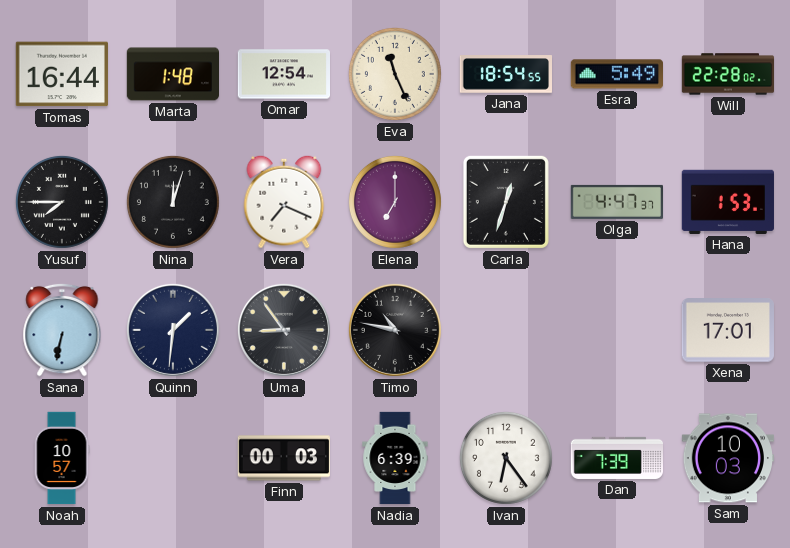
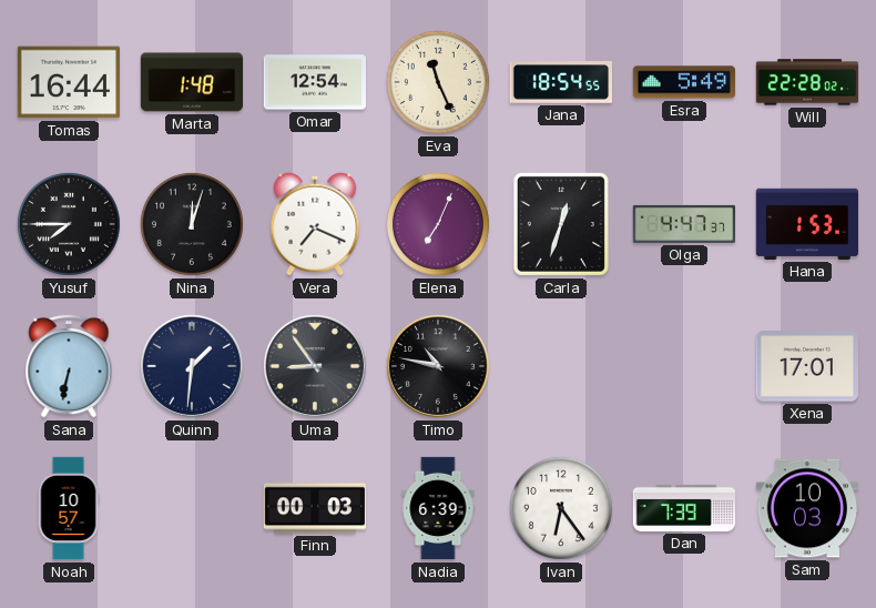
Elena: 7:00 -> 7:04 (438, 224)
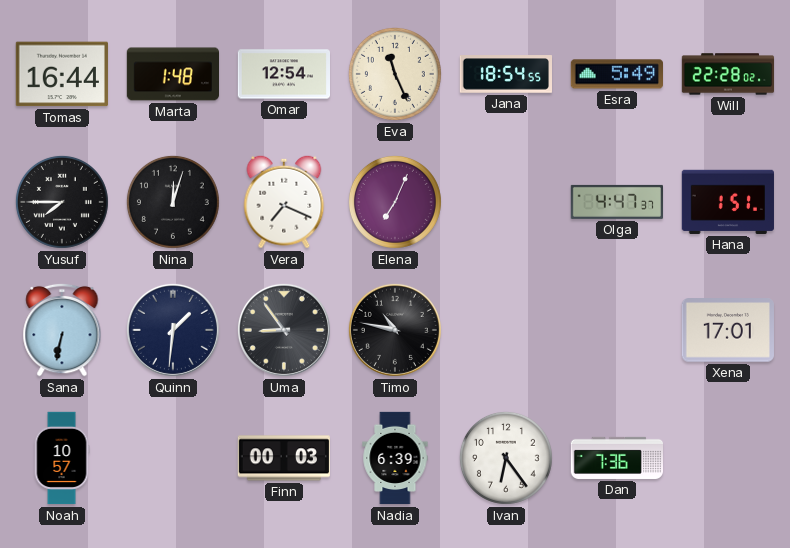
Carla: 12:33 -> none (561, 224)
Hana: 1:53 -> 1:51 (728, 202)
Dan: 7:39 -> 7:36 (617, 458)
Sam: 10:03 -> none (806, 508)
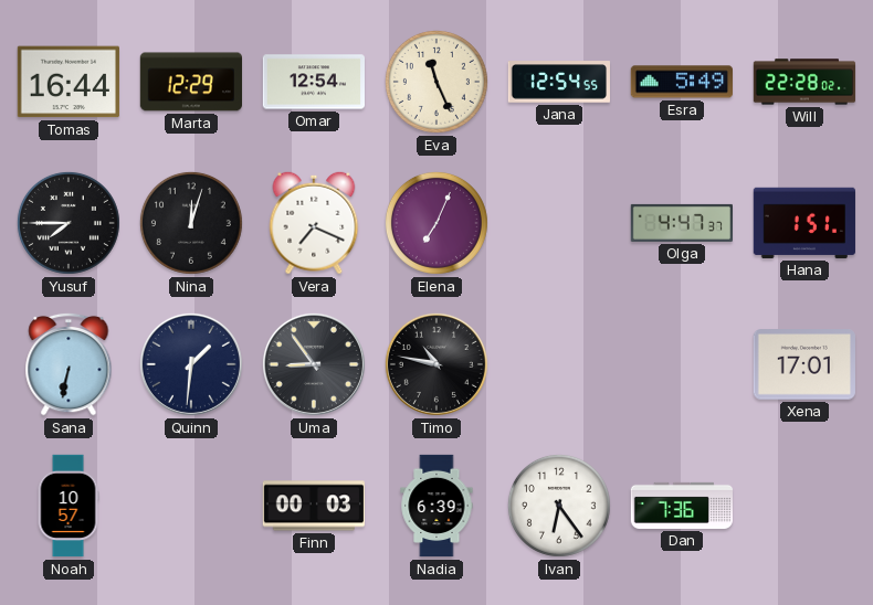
Marta: 1:48 -> 12:29 (190, 82)
Jana: 18:54 -> 12:54 (558, 82)
